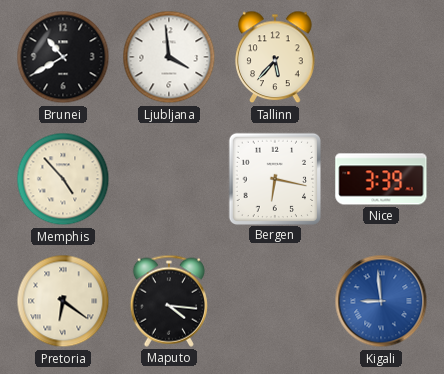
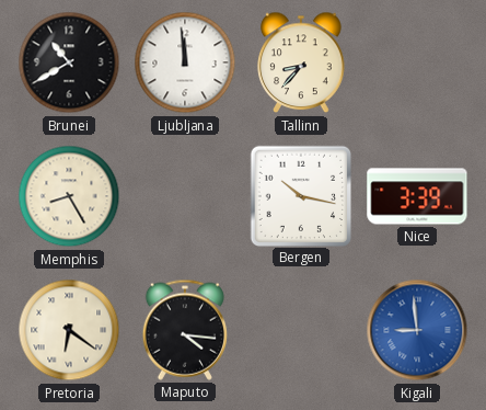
Ljubljana: 3:59 -> 11:59 (185, 62)
Tallinn: 5:37 -> 8:37 (301, 62)
Memphis: 4:53 -> 8:25 (69, 196)
Bergen: 6:17 -> 10:17 (300, 195)
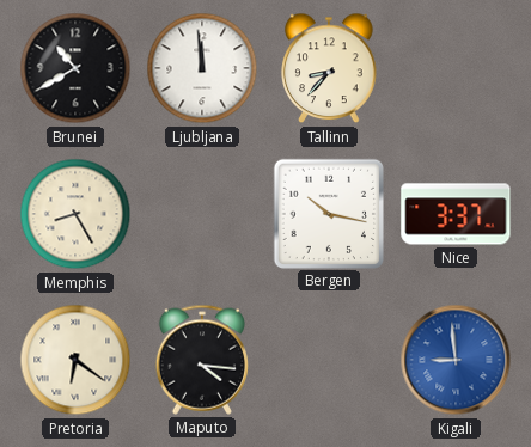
Nice: 3:39 -> 3:37 (456, 214)
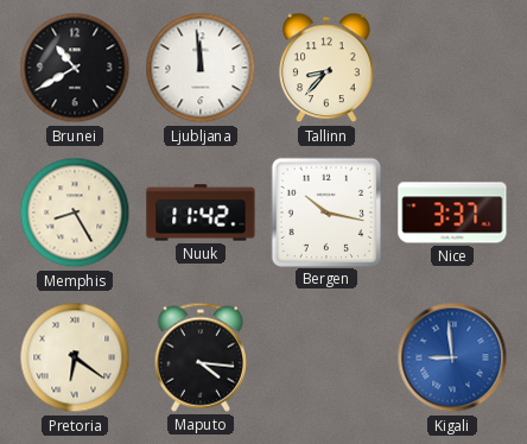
Nuuk: none -> 11:42 (201, 213)
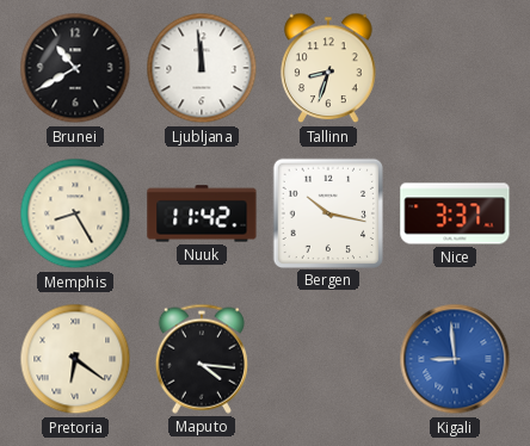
Tallinn: 8:37 -> 8:33 (328, 68)
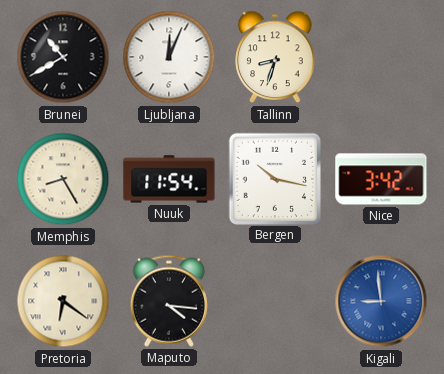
Ljubljana: 11:59 -> 12:04 (169, 57)
Nuuk: 11:42 -> 11:54 (169, 179)
Nice: 3:37 -> 3:42 (381, 179)
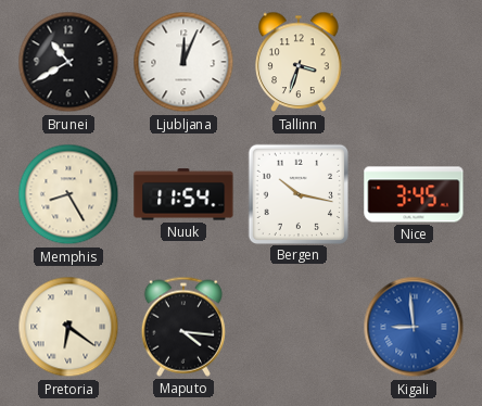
Tallinn: 8:33 -> 3:33 (299, 62)
Nice: 3:42 -> 3:45 (414, 194)
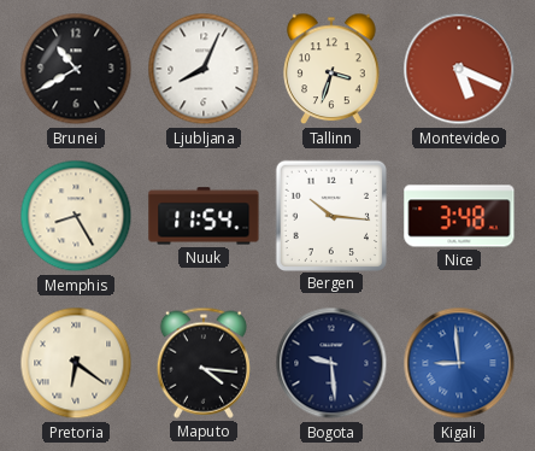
Ljubljana: 12:04 -> 8:04 (204, 69)
Montevideo: none -> 5:19 (459, 69)
Bergen: 10:17 -> 10:16 (330, 215)
Nice: 3:45 -> 3:48 (459, 216)
Bogota: none -> 9:29 (331, 363)
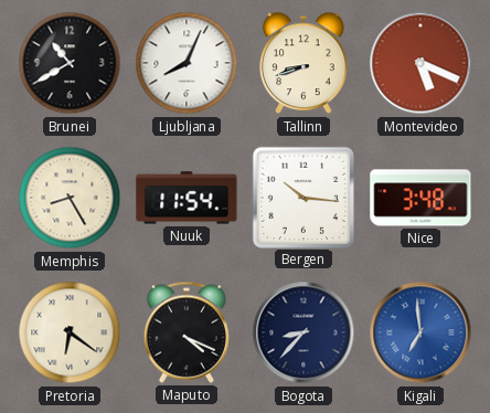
Tallinn: 3:33 -> 8:42 (303, 63)
Maputo: 4:16 -> 4:19 (187, 332)
Bogota: 9:29 -> 8:37 (303, 332)
Kigali: 8:59 -> 6:59 (420, 332)
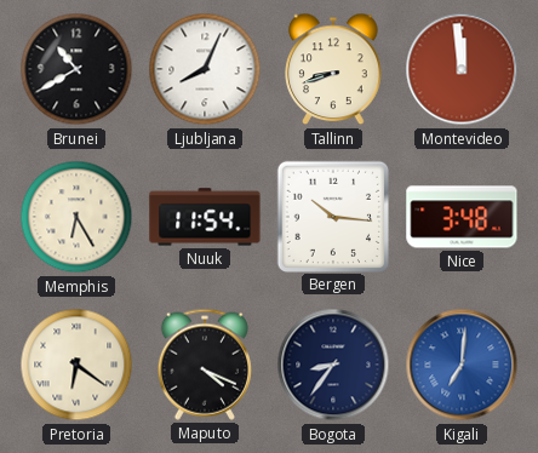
Montevideo: 5:19 -> 11:59 (462, 69)
Memphis: 8:25 -> 6:25 (76, 217)
Bogota: 8:37 -> 8:36 (333, 365)
Kigali: 6:59 -> 7:01 (462, 365)
